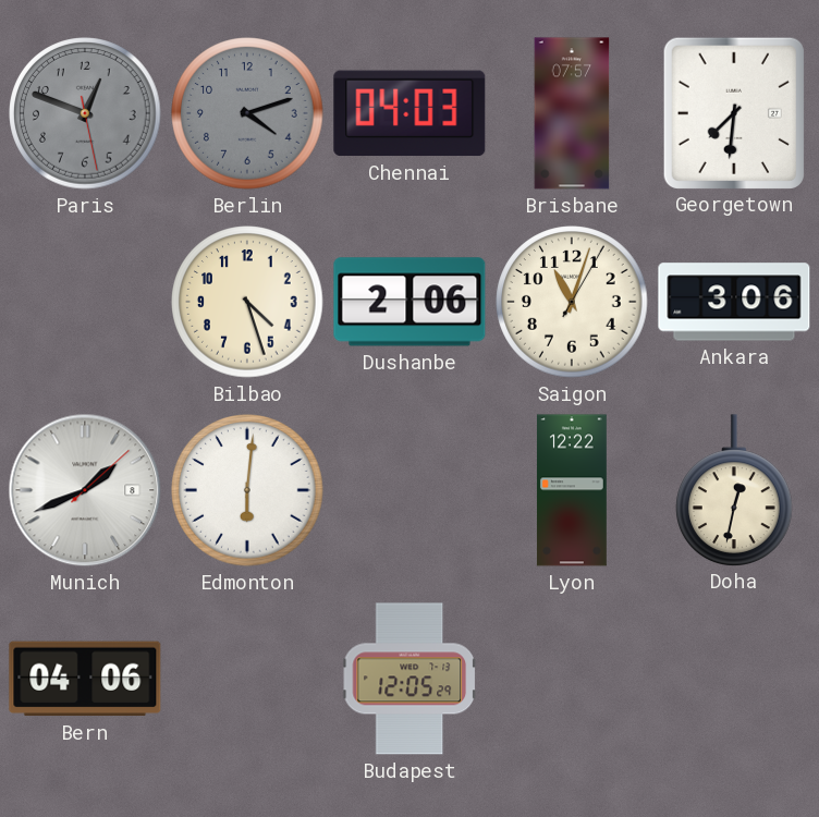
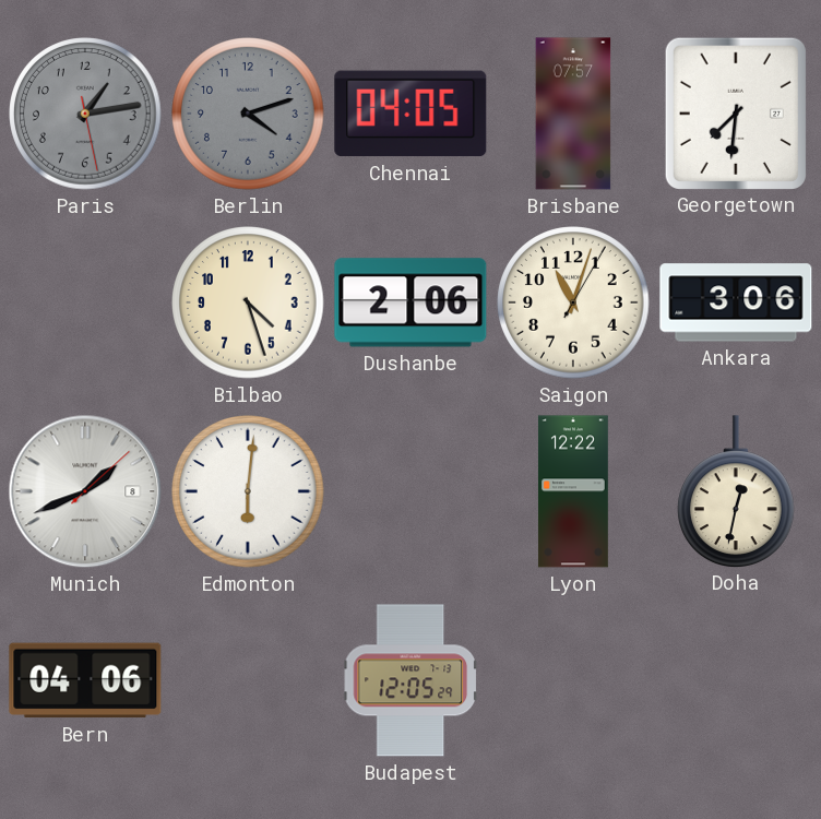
Paris: 12:48 -> 1:13 (85, 114)
Chennai: 04:03 -> 04:05 (410, 114)
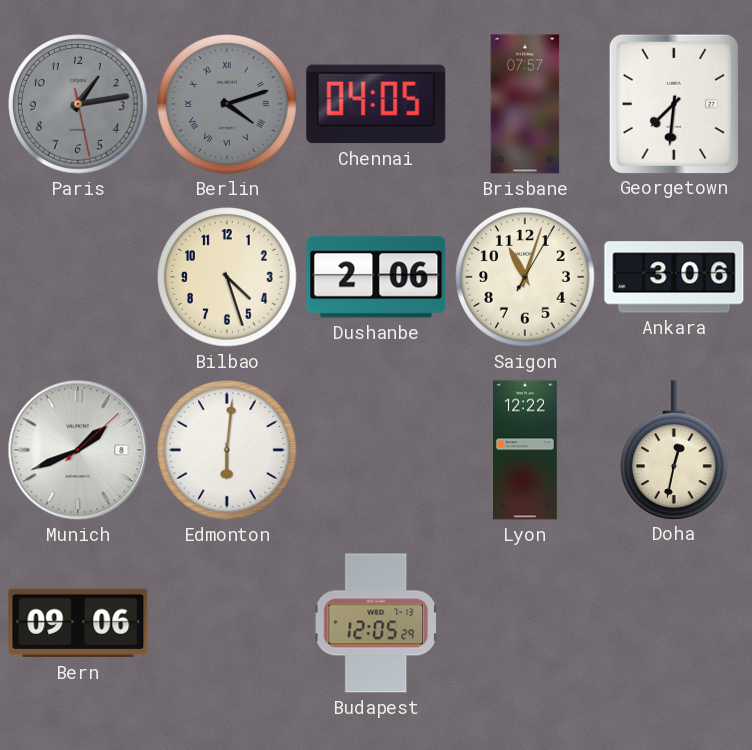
Berlin numerals: Arabic -> Roman (227, 104)
Bern: 04:06 -> 09:06 (78, 623)
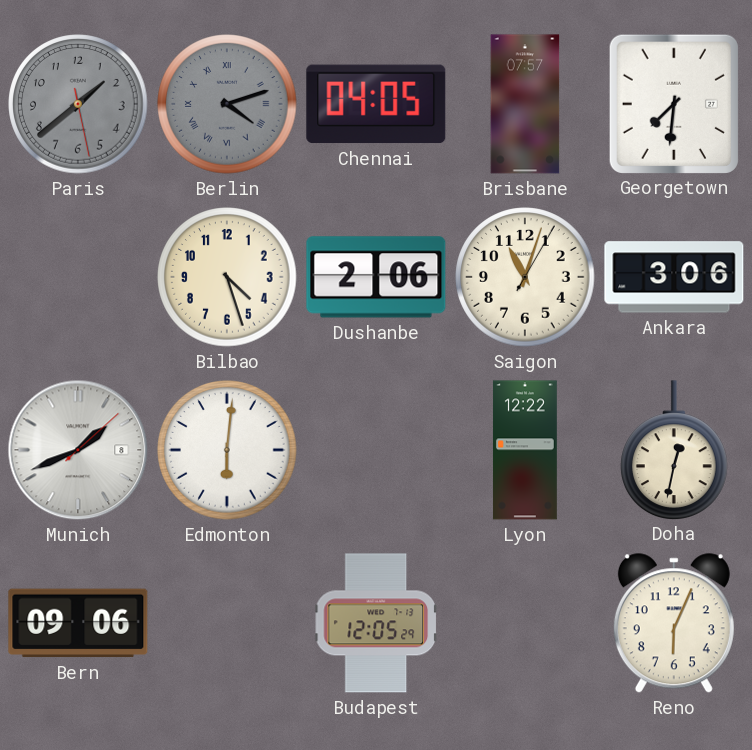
Paris: 1:13 -> 1:38 (78, 104)
Reno: none -> 6:04 (674, 624)
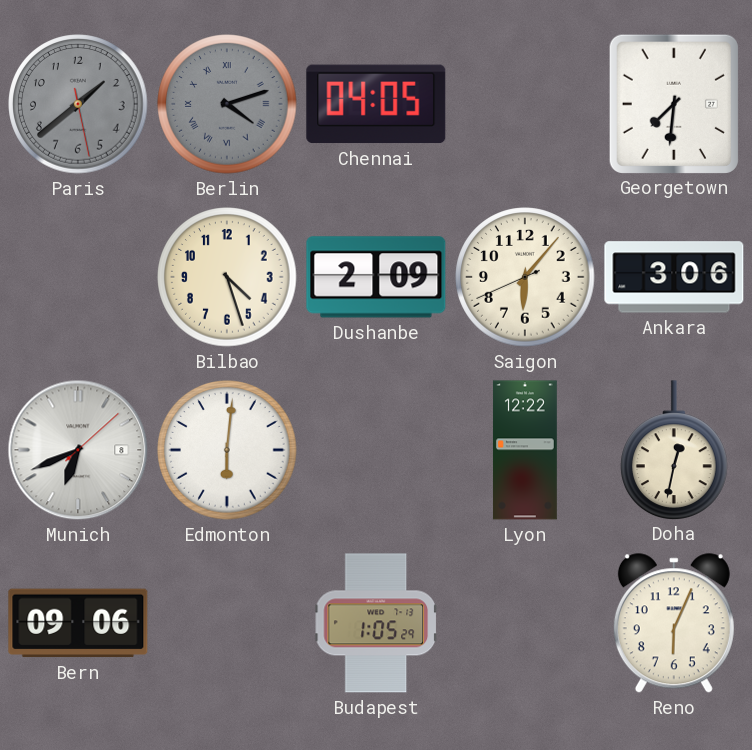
Brisbane: 07:57 -> none (525, 104)
Dushanbe: 2:06 -> 2:09 (376, 277)
Saigon: 11:03 -> 6:06 (525, 277)
Munich: 1:41 -> 6:41 (78, 450)
Budapest: 12:05 -> 1:05 (377, 623)
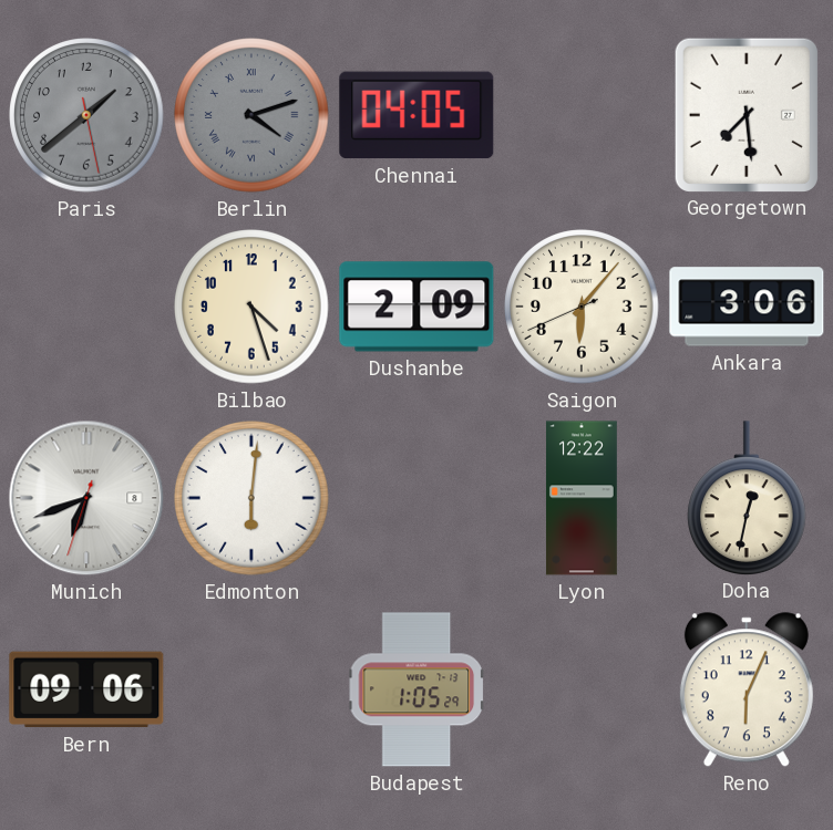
Georgetown: 7:31 -> 7:29 (747, 114)
Munich: 6:41:08 -> 6:41:33 (86, 498)
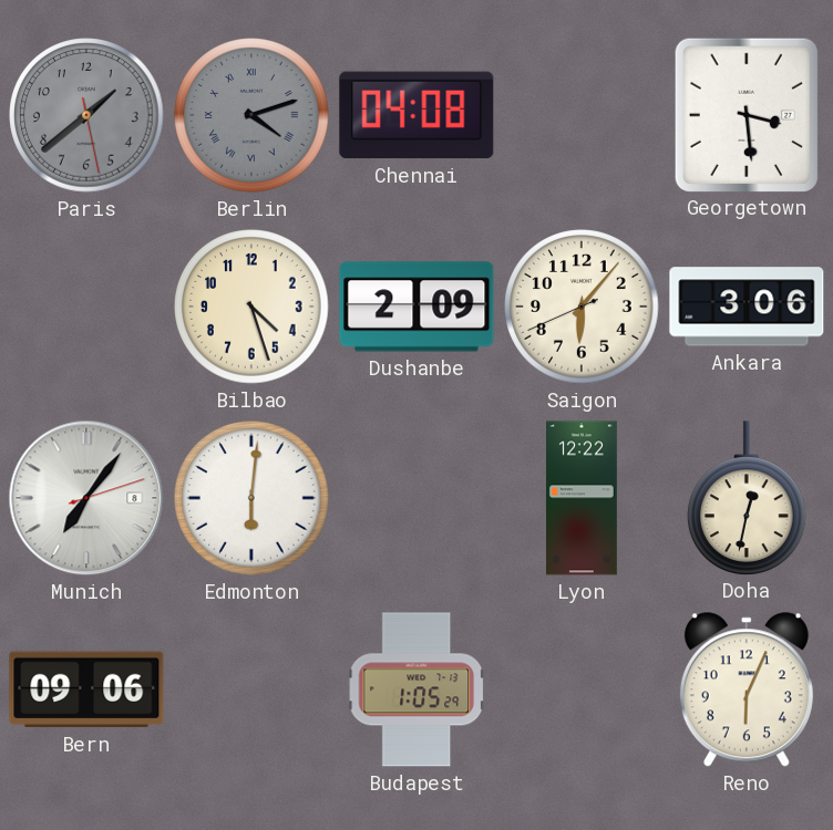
Chennai: 04:05 -> 04:08 (416, 115)
Georgetown: 7:29 -> 3:29 (747, 114)
Munich: 6:41 -> 7:06 (86, 498)
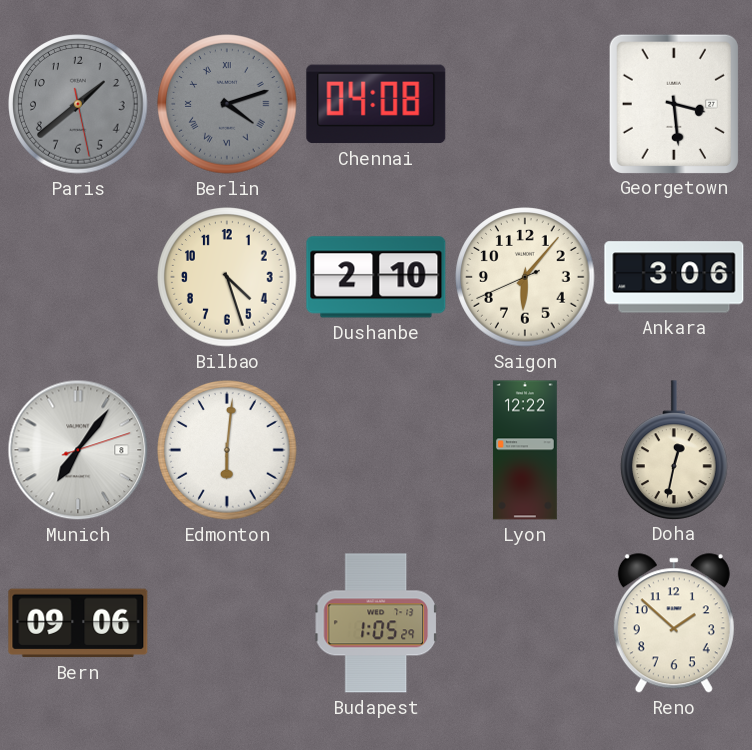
Dushanbe: 2:09 -> 2:10 (376, 277)
Reno: 6:04 -> 1:52 (674, 624)
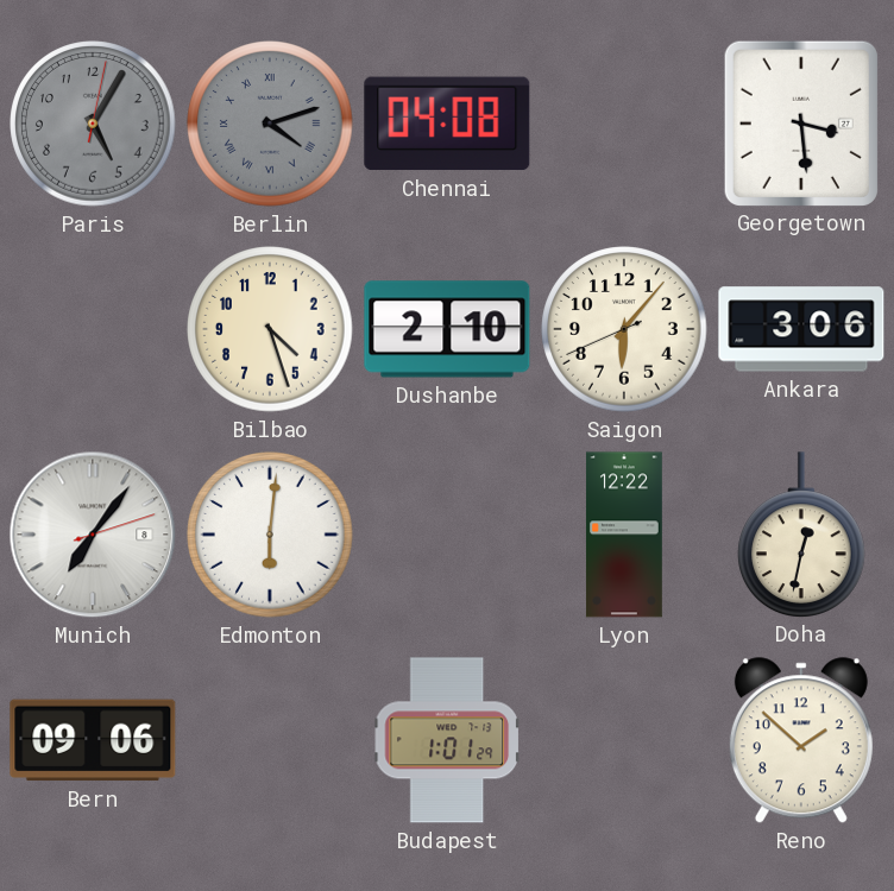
Paris: 1:38 -> 5:05 (93, 124)
Budapest: 1:05 -> 1:01 (448, 740)
